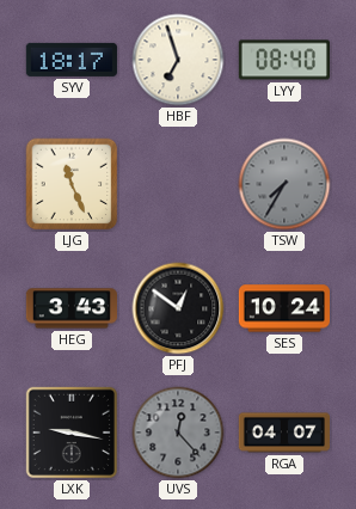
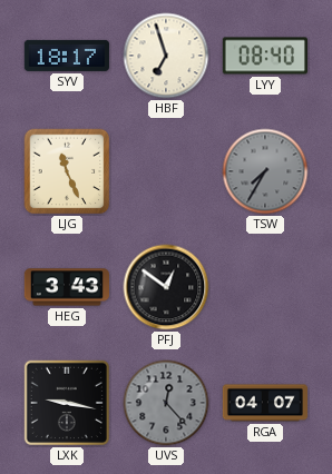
SES: 10:24 -> none (283, 308)
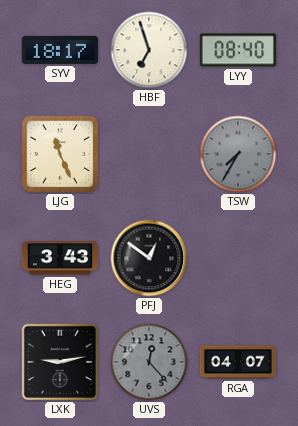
LXK: 9:17 -> 9:13 (60, 362)
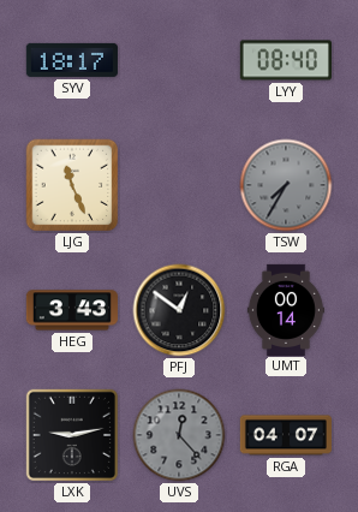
HBF: 6:57 -> none (149, 50)
UMT: none -> 00:14 (286, 309)
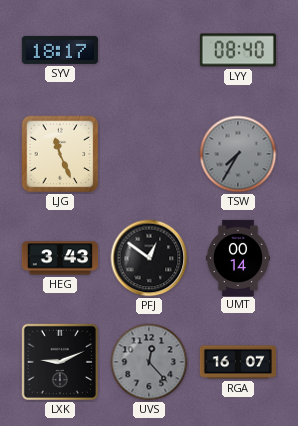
LXK: 9:13 -> 9:11 (60, 362)
RGA: 04:07 -> 16:07 (238, 362)
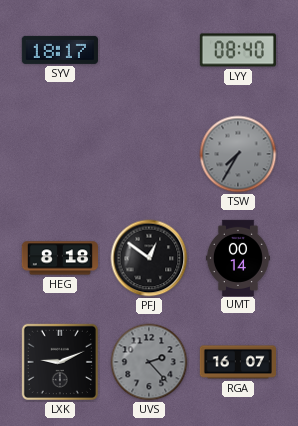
LJG: 11:26 -> none (60, 154)
HEG: 3:43 -> 8:18 (60, 258)
UVS: 12:23 -> 2:23 (149, 362)
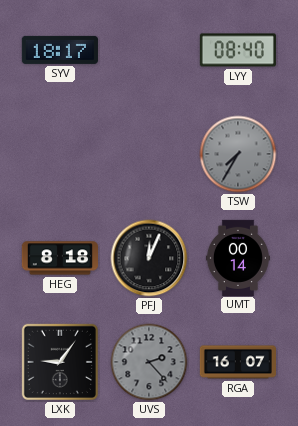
PFJ: 12:51 -> 12:04 (149, 258)
LXK: 9:11 -> 9:06 (60, 362)
